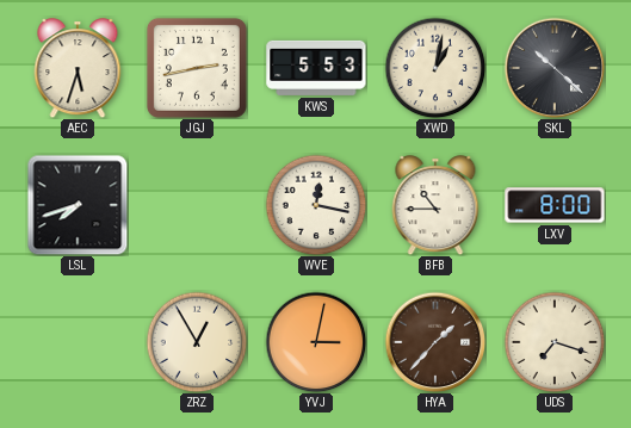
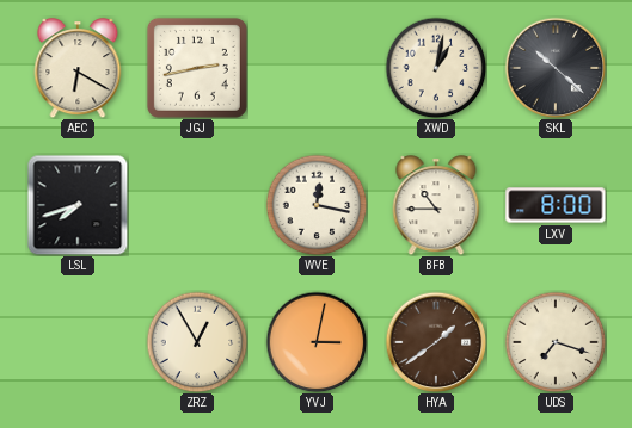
AEC: 5:33 -> 6:20 (78, 68)
KWS: 5:53 -> none (316, 68)
HYA: 1:37 -> 1:39 (436, 342)
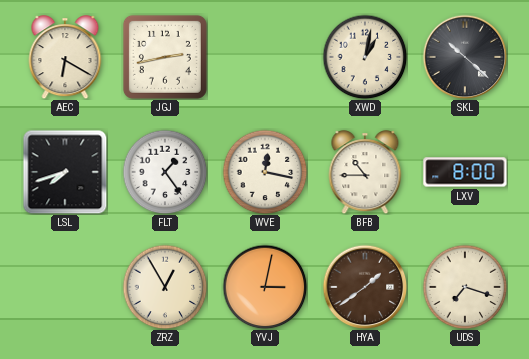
FLT: none -> 1:24 (165, 172)
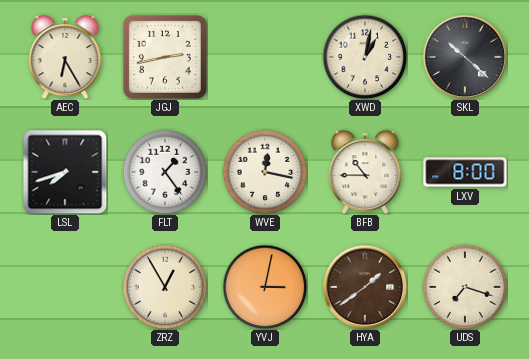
AEC: 6:20 -> 6:25 (65, 57)
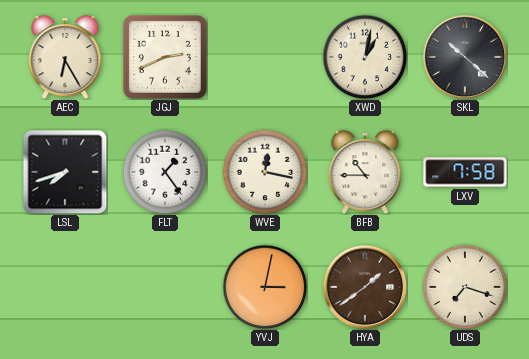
JGJ: 2:43 -> 2:41 (165, 57)
LXV: 8:00 -> 7:58 (465, 172)
ZRZ: 12:55 -> none (165, 287)
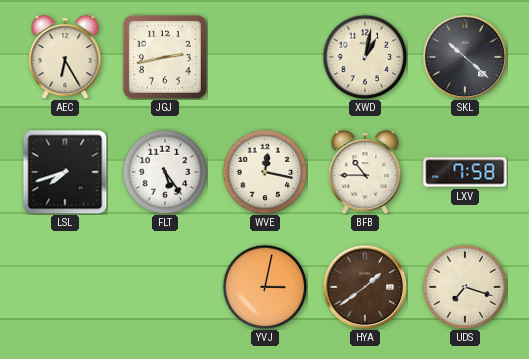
JGJ: 2:41 -> 2:43 (165, 57)
FLT: 1:24 -> 5:24 (165, 172)
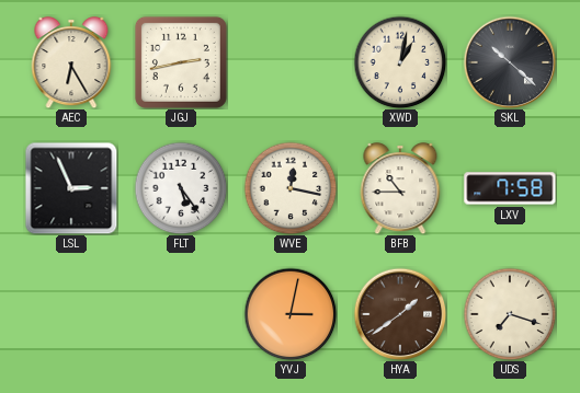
LSL: 7:42 -> 2:56 (71, 188)
